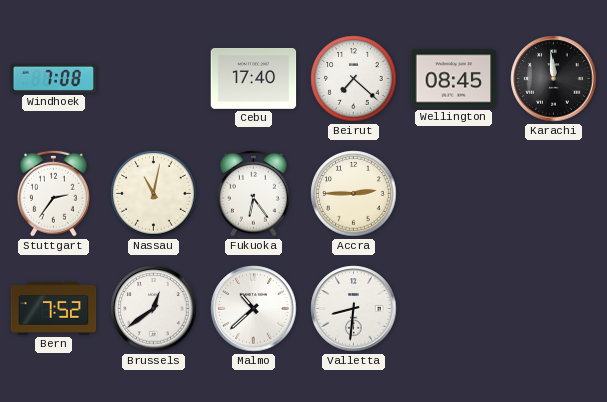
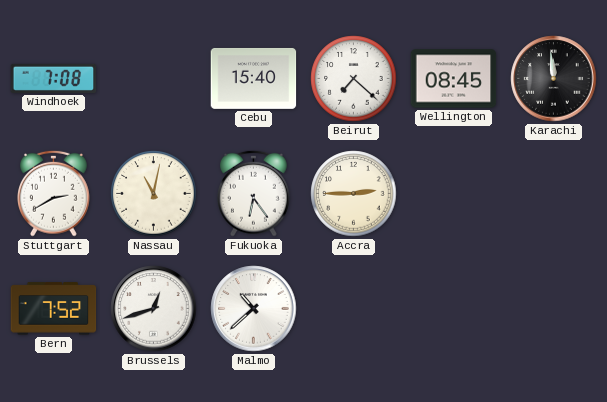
Cebu: 17:40 -> 15:40 (254, 78)
Stuttgart: 2:36 -> 2:40 (54, 193)
Brussels: 12:39 -> 12:42 (154, 309)
Valletta: 8:31 -> none (354, 309)
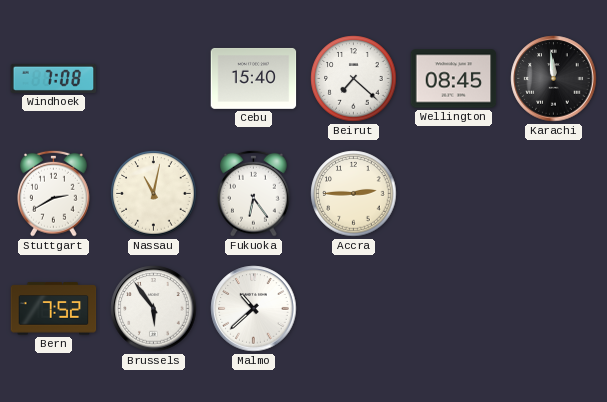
Brussels: 12:42 -> 5:54 (154, 309)
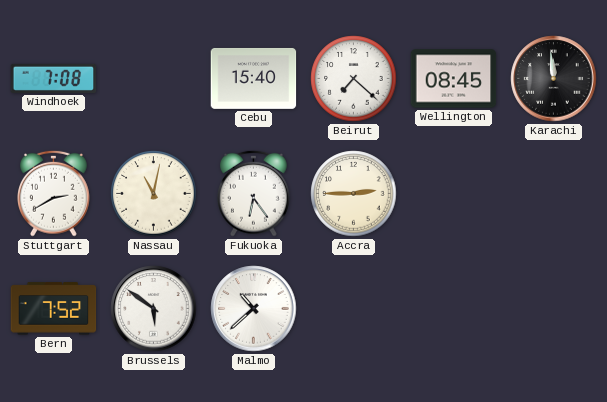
Brussels: 5:54 -> 5:51 (154, 309)
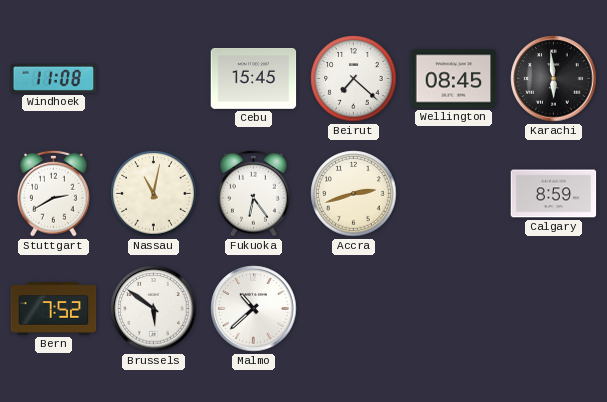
Windhoek: 7:08 -> 11:08 (54, 78)
Cebu: 15:40 -> 15:45 (254, 78)
Karachi: 11:59 -> 5:59 (554, 79)
Accra: 2:45 -> 2:42 (354, 194)
Calgary: none -> 8:59 (554, 194)
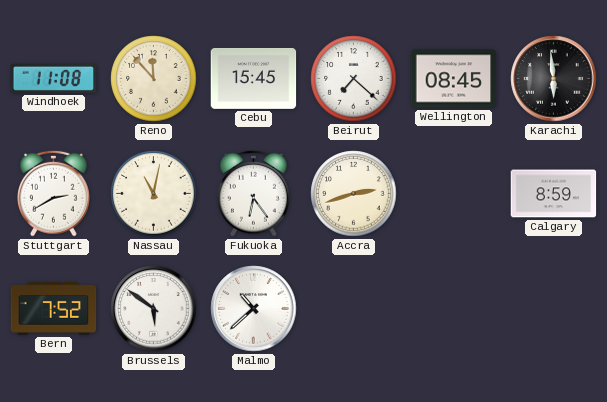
Reno: none -> 11:53 (154, 79)
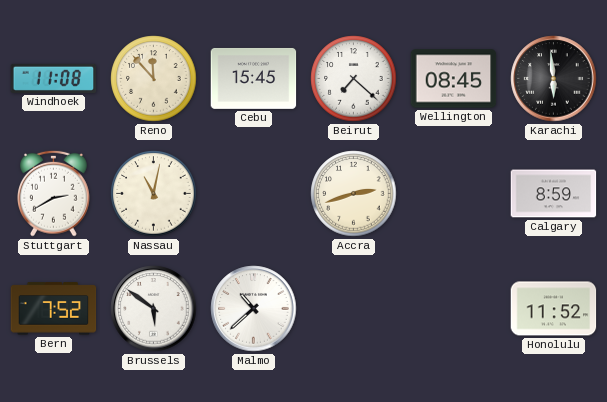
Fukuoka: 6:24 -> none (254, 193)
Honolulu: none -> 11:52 (554, 309)
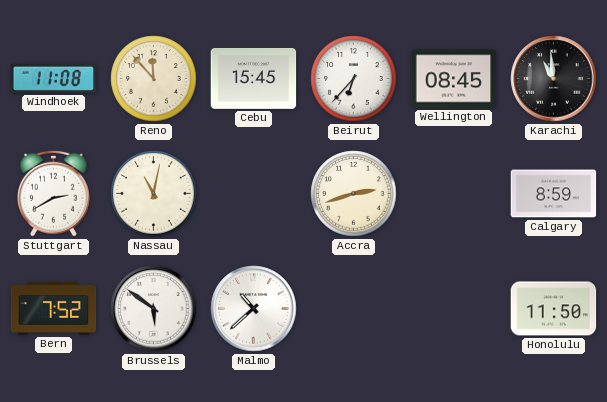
Beirut: 7:22 -> 6:37 (354, 79)
Karachi: 5:59 -> 10:59 (554, 79)
Honolulu: 11:52 -> 11:50 (554, 309)
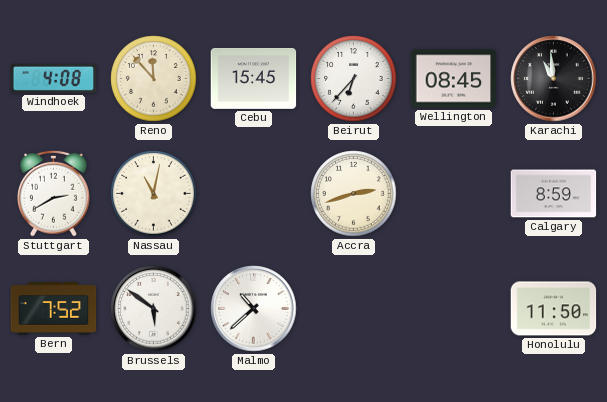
Windhoek: 11:08 -> 4:08 (54, 78)
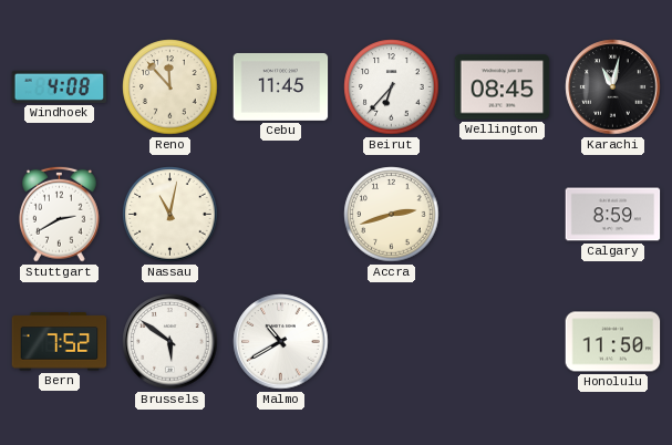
Cebu: 15:45 -> 11:45 (281, 86)
Karachi: 10:59 -> 11:02 (613, 87)
Malmo: 10:38 -> 10:40 (281, 342)
